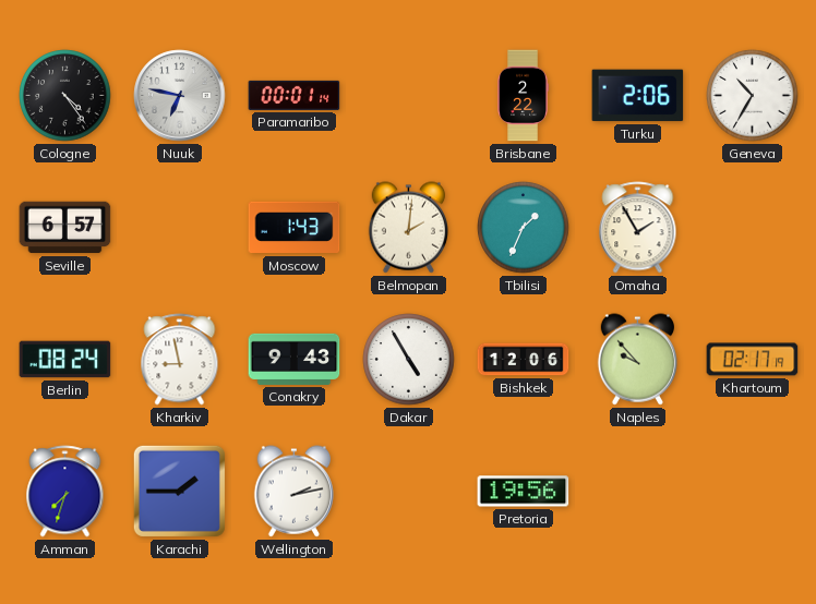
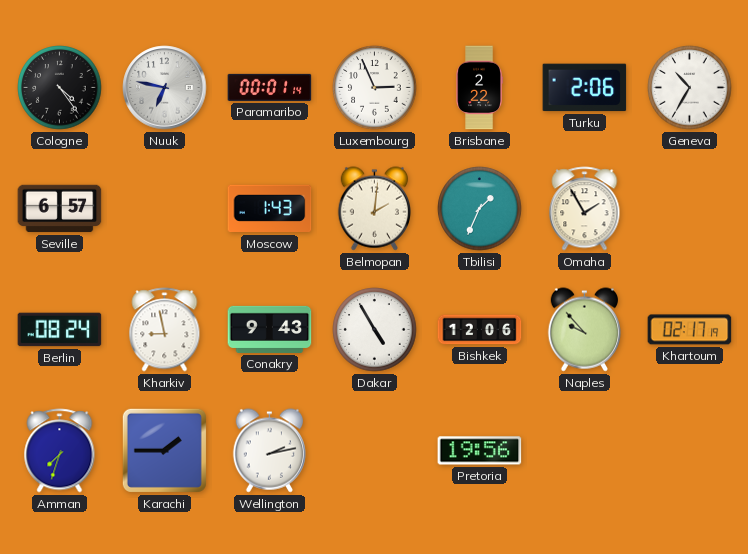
Luxembourg: none -> 2:56 (375, 88)
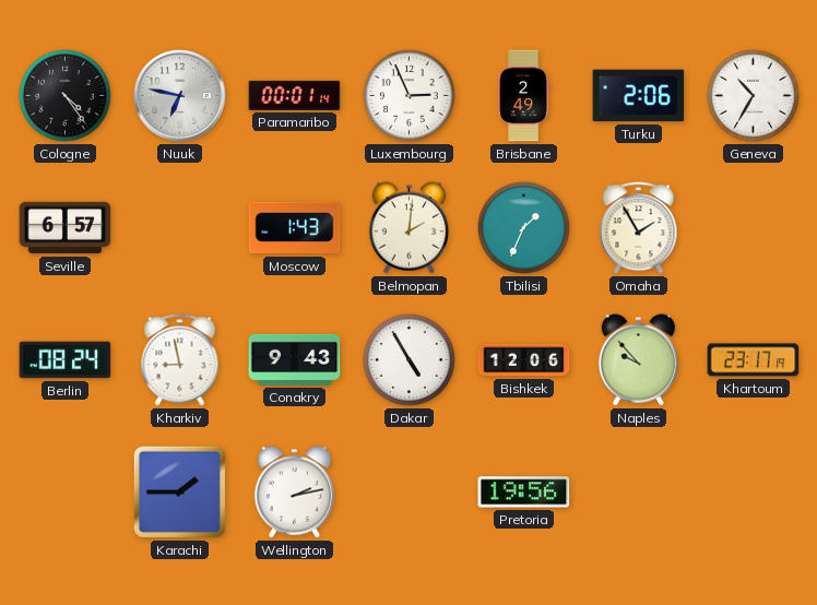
Brisbane: 2:22 -> 2:49 (523, 96)
Khartoum: 02:17 -> 23:17 (754, 360)
Amman: 7:33 -> none (60, 451)
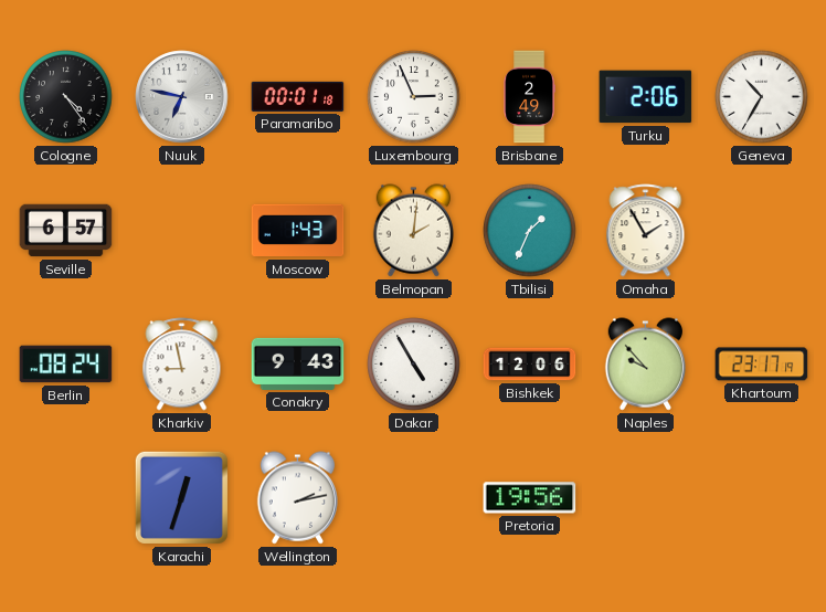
Paramaribo: 00:01:14 -> 00:01:18 (298, 96)
Karachi: 1:45 -> 12:33 (181, 497)
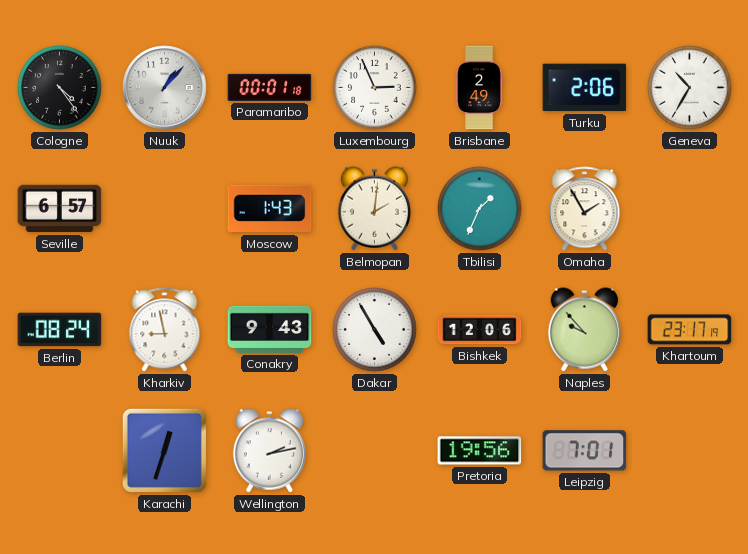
Nuuk: 6:47 -> 1:07 (165, 88)
Leipzig: none -> 7:01 (585, 451)
